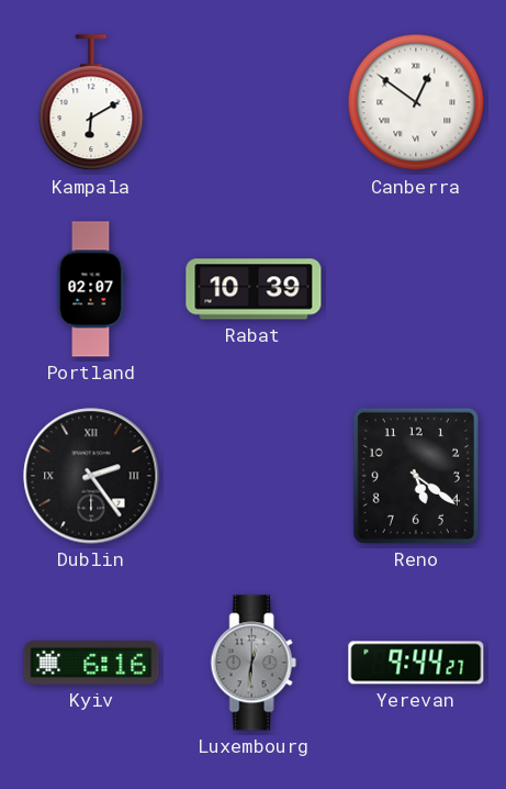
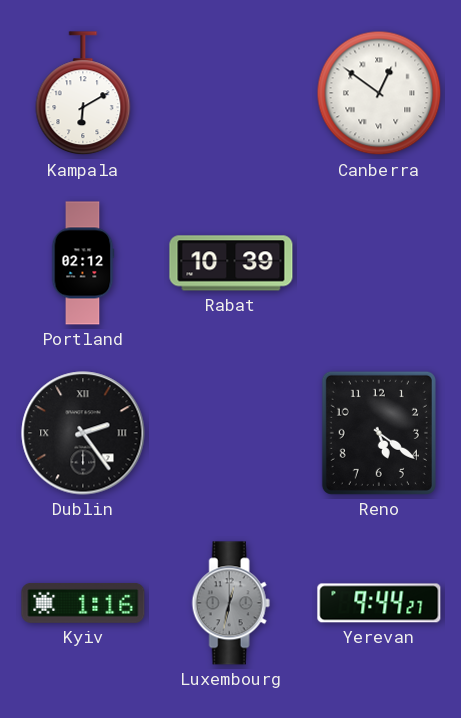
Portland: 02:07 -> 02:12 (83, 263)
Kyiv: 6:16 -> 1:16 (83, 603)
Luxembourg: 12:31 -> 12:32 (231, 603)
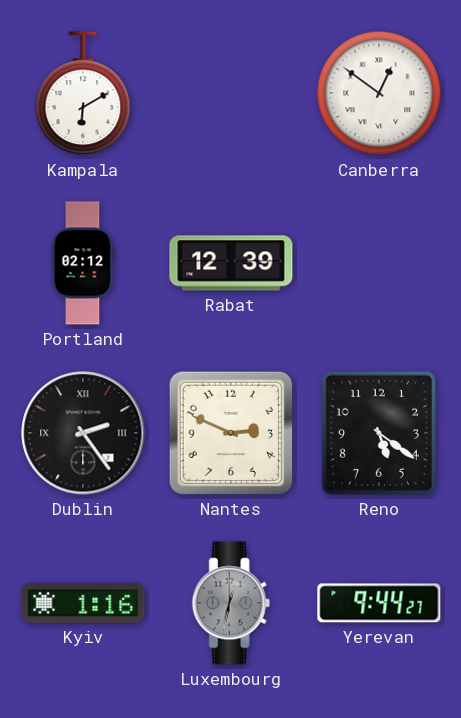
Rabat: 10:39 -> 12:39 (231, 263)
Nantes: none -> 2:49 (231, 433)
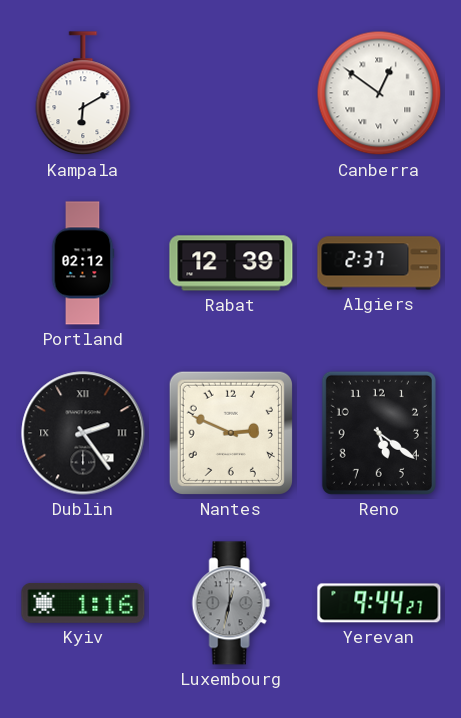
Algiers: none -> 2:37 (379, 263)
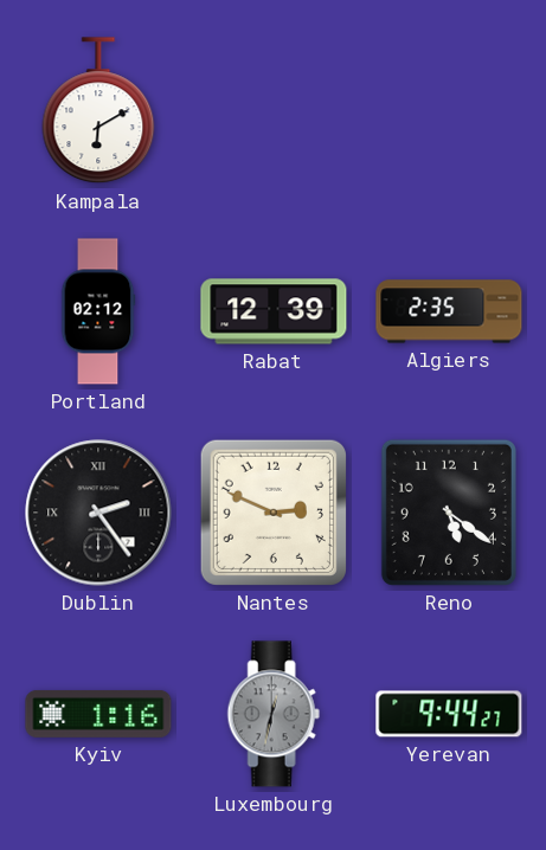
Canberra: 12:51 -> none (379, 93)
Algiers: 2:37 -> 2:35 (449, 311)
